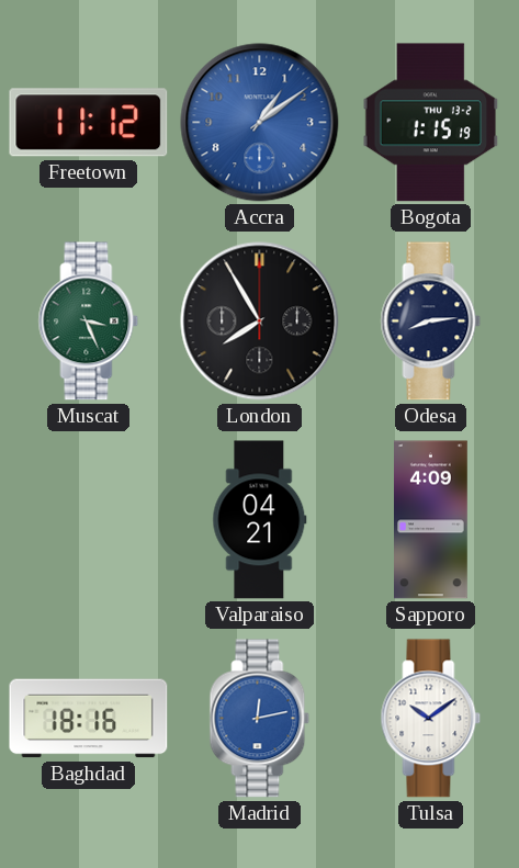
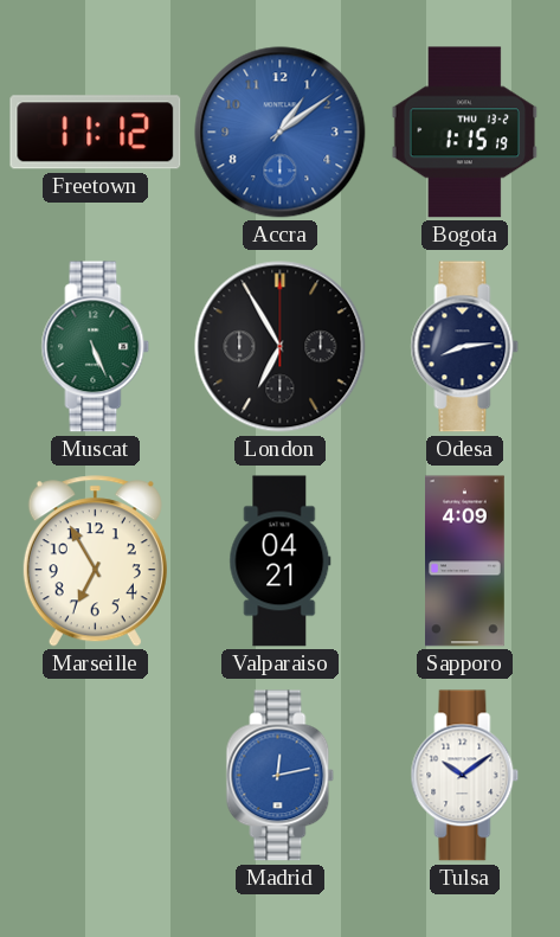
Muscat: 3:26 -> 5:26 (96, 347)
London: 7:55 -> 6:55 (281, 347)
Marseille: none -> 6:55 (95, 561)
Baghdad: 18:16 -> none (89, 719)
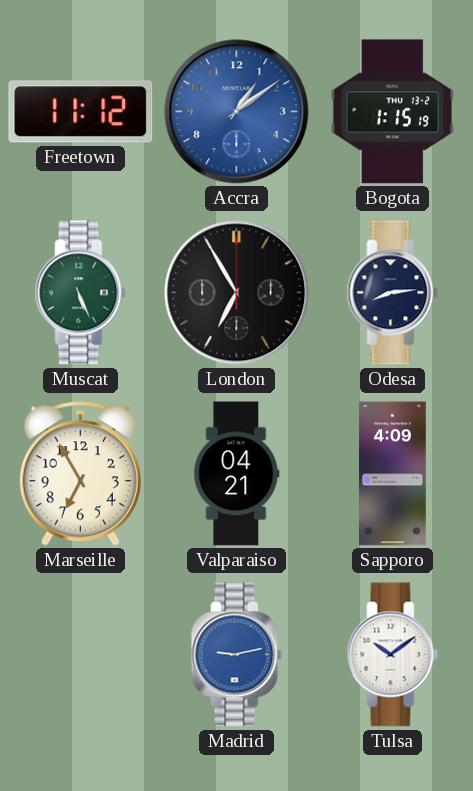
Madrid: 12:13 -> 9:13 (237, 655)
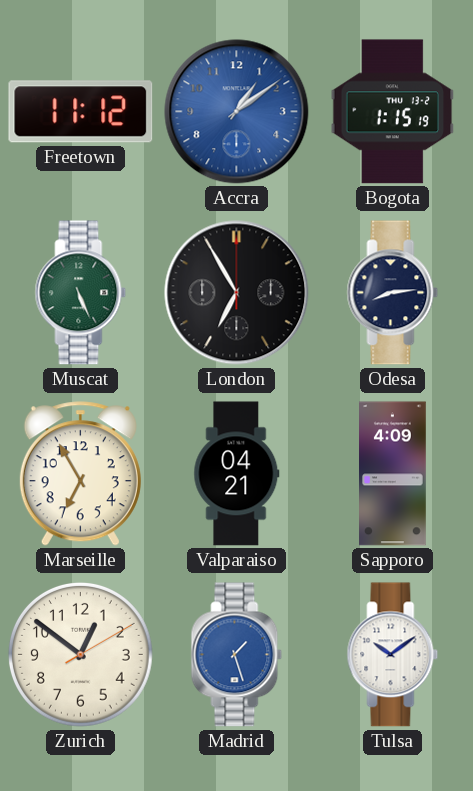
Zurich: none -> 12:51 (80, 654)
Madrid: 9:13 -> 1:27 (237, 655)
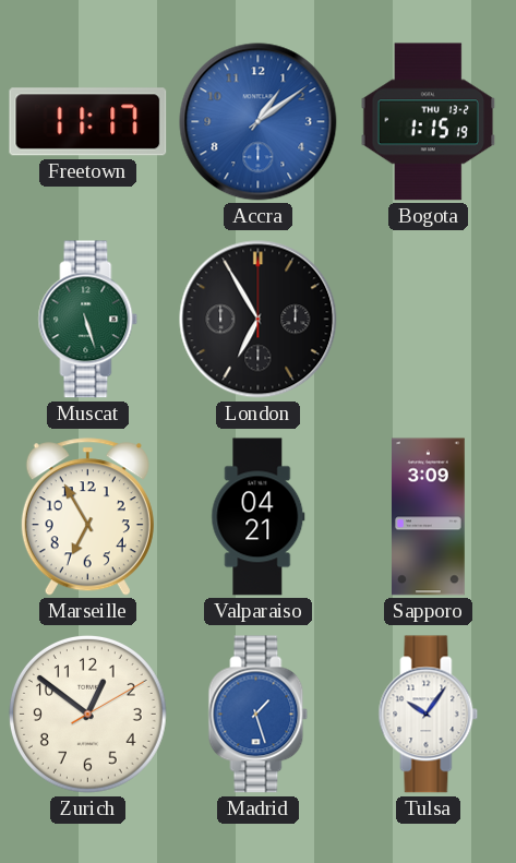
Freetown: 11:12 -> 11:17 (88, 122)
Muscat: 5:26 -> 5:27 (88, 320)
Odesa: 8:14 -> none (393, 293)
Sapporo: 4:09 -> 3:09 (429, 517)
Tulsa: 10:09 -> 10:06 (429, 715)
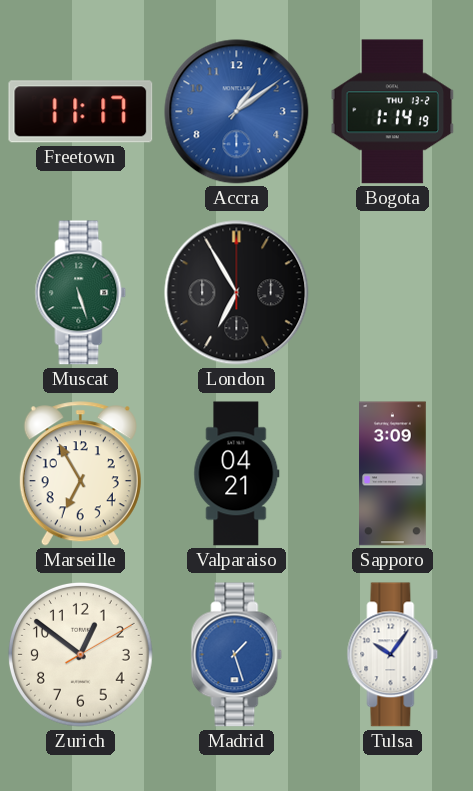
Bogota: 1:15 -> 1:14 (393, 112)
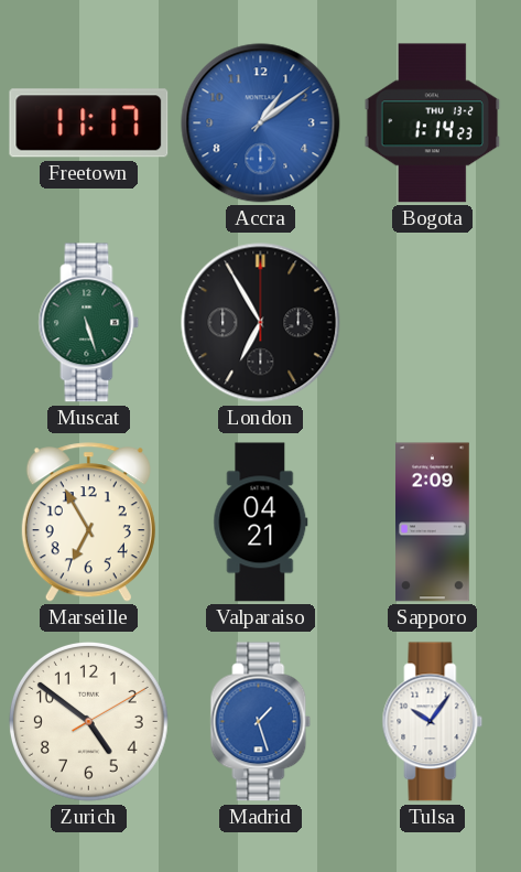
Bogota: 1:14:19 -> 1:14:23 (433, 123)
Sapporo: 3:09 -> 2:09 (433, 523)
Zurich: 12:51 -> 4:51 (88, 721)
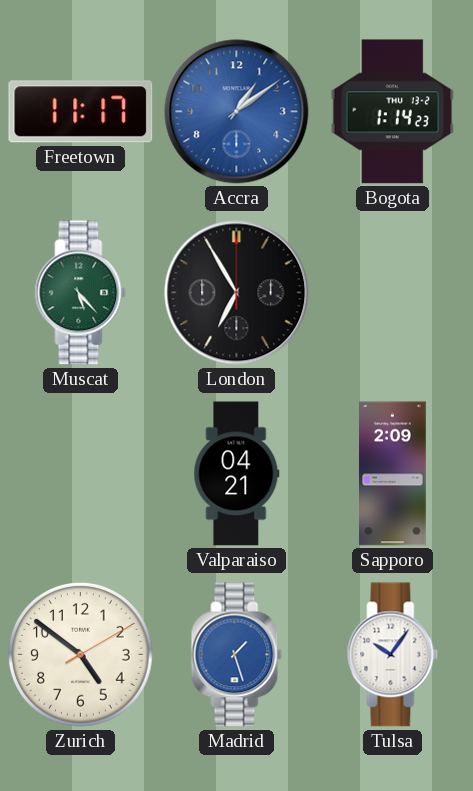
Muscat: 5:27 -> 5:23 (81, 293)
Marseille: 6:55 -> none (88, 523)
